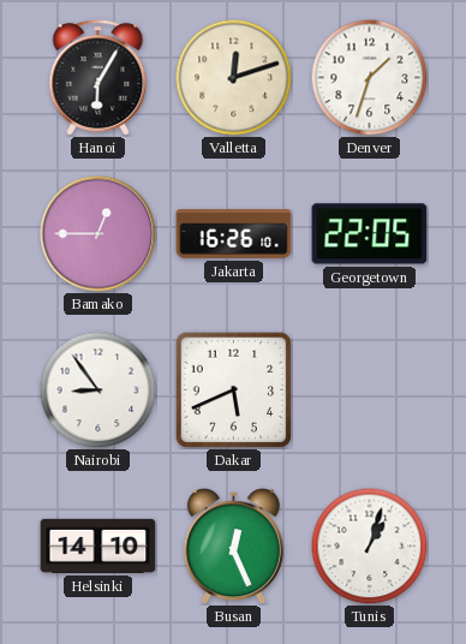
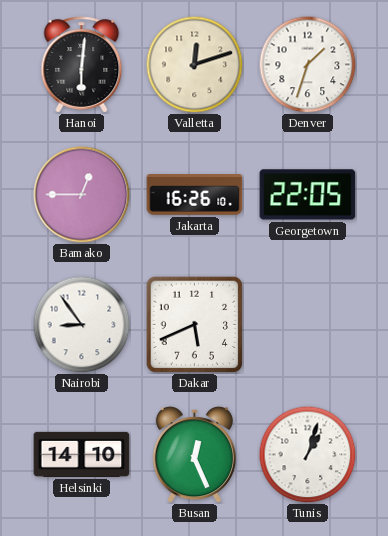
Hanoi: 6:05 -> 6:01 (82, 65)
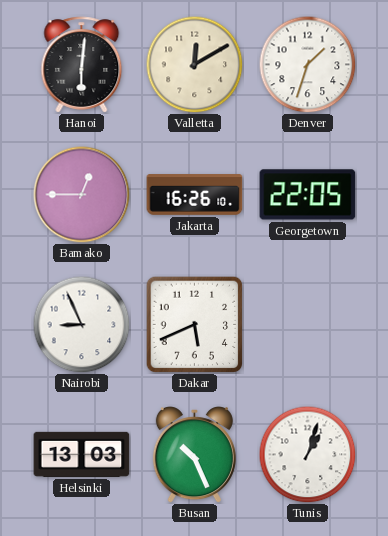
Valletta: 12:12 -> 12:10 (194, 64)
Nairobi: 8:54 -> 8:56 (81, 324)
Helsinki: 14:10 -> 13:03 (82, 454)
Busan: 12:26 -> 10:26 (194, 455)
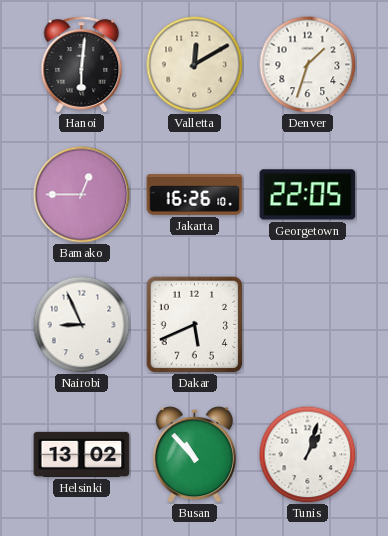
Helsinki: 13:03 -> 13:02 (82, 454)
Busan: 10:26 -> 10:53 (194, 455)
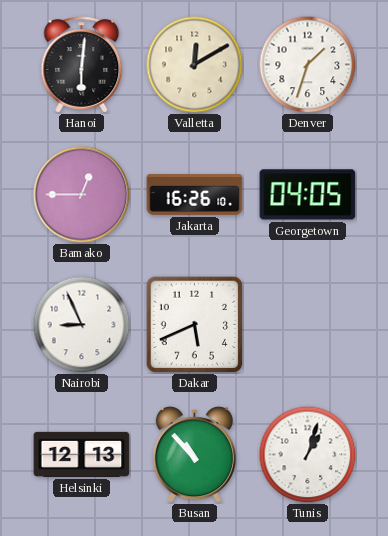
Georgetown: 22:05 -> 04:05 (308, 195)
Helsinki: 13:02 -> 12:13 (82, 454)
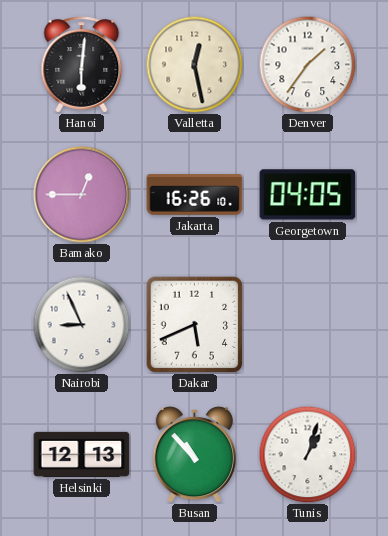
Valletta: 12:10 -> 12:28 (194, 64)
Denver: 1:33 -> 1:36 (307, 64)
